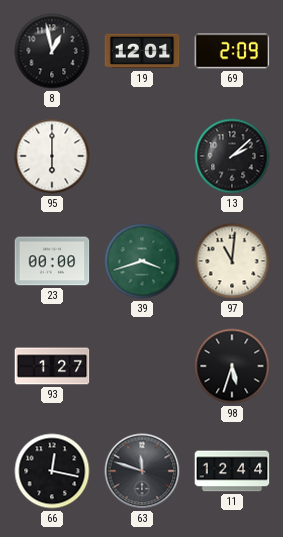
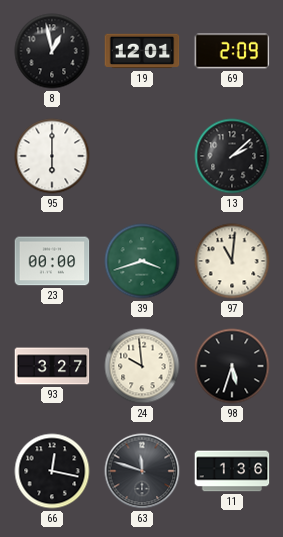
93: 1:27 -> 3:27 (52, 366)
24: none -> 9:59 (142, 366)
11: 12:44 -> 1:36 (232, 471)
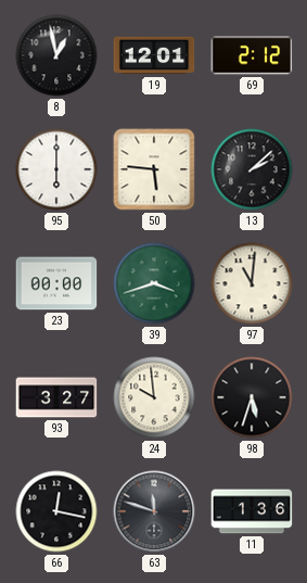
69: 2:09 -> 2:12 (252, 55)
50: none -> 5:46 (154, 169)
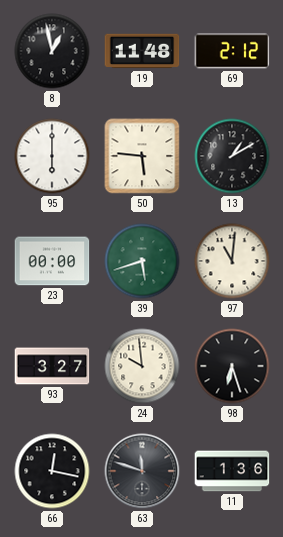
19: 12:01 -> 11:48 (142, 51)
13: 2:08 -> 1:10 (232, 156)
39: 3:42 -> 5:42 (142, 261)
98: 5:33 -> 6:27 (232, 366)
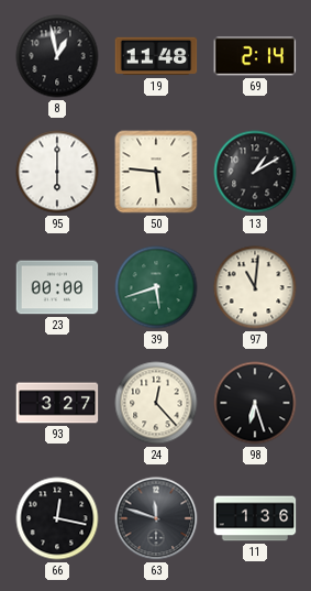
69: 2:12 -> 2:14 (255, 56)
24: 9:59 -> 12:23 (156, 403)
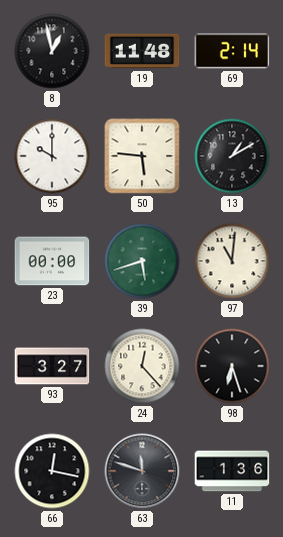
95: 6:00 -> 10:00 (52, 156)
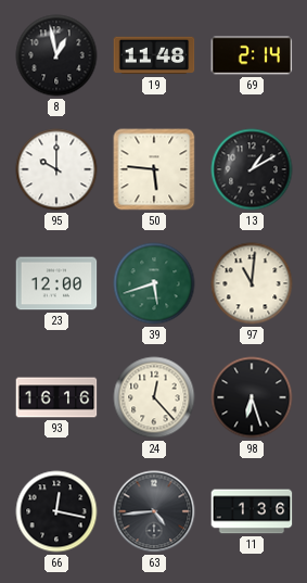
23: 00:00 -> 12:00 (56, 283)
93: 3:27 -> 16:16 (56, 397)
63: 11:48 -> 4:44 (154, 511)
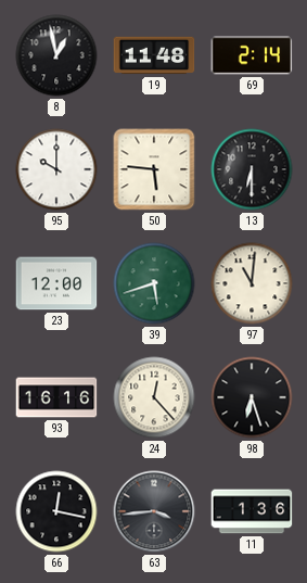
13: 1:10 -> 6:30 (252, 169)
63: 4:44 -> 3:44 (154, 511)
